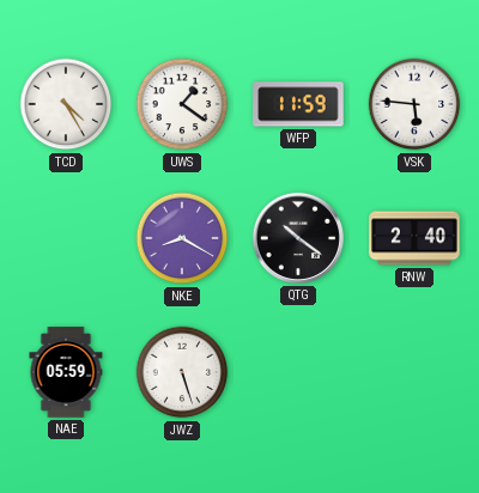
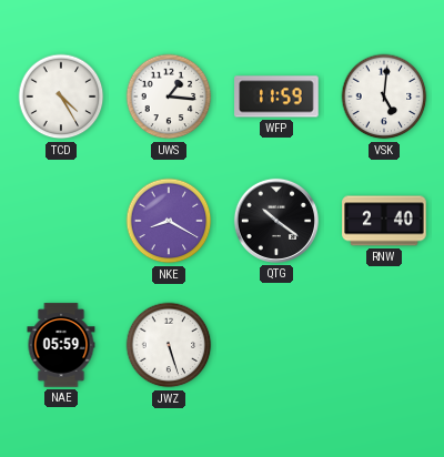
UWS: 1:21 -> 1:16 (169, 97)
VSK: 5:46 -> 5:01 (384, 97)
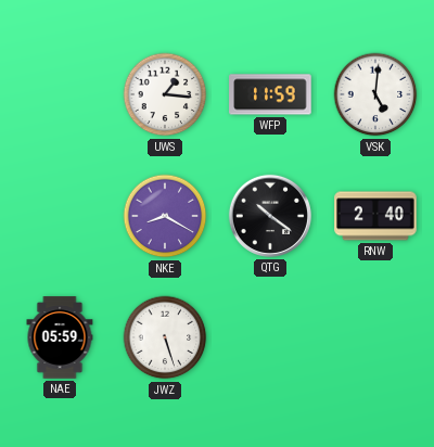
TCD: 4:25 -> none (61, 97)
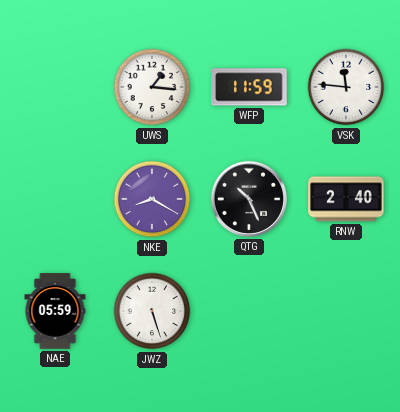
VSK: 5:01 -> 11:46 (346, 87)
QTG: 10:21 -> 10:26 (249, 199)
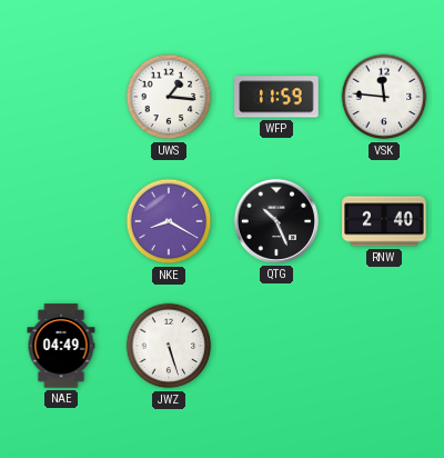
NAE: 05:59 -> 04:49 (61, 346)
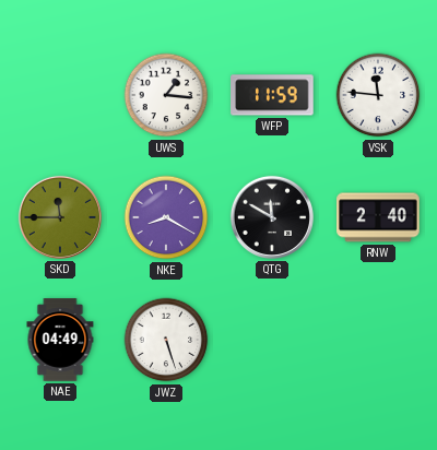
SKD: none -> 11:45 (60, 217)
QTG: 10:26 -> 11:50 (272, 217)
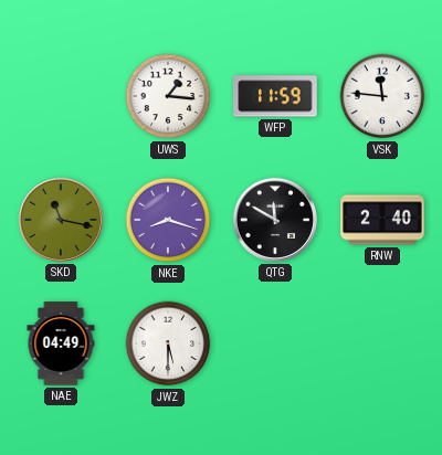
SKD: 11:45 -> 11:17 (61, 220)
NKE: 8:20 -> 8:18 (168, 220)
JWZ: 5:27 -> 5:30 (168, 343)
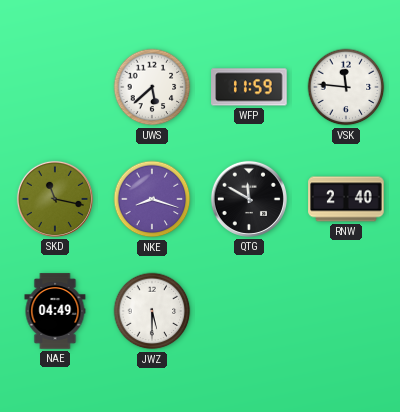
UWS: 1:16 -> 5:38 (152, 87)
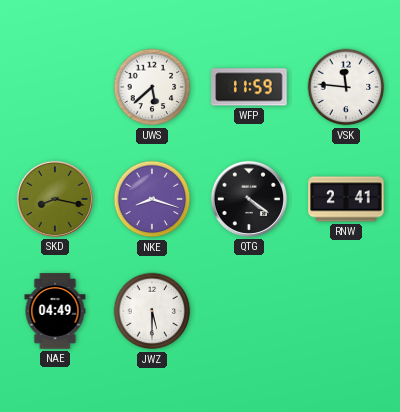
SKD: 11:17 -> 8:17 (55, 199)
QTG: 11:50 -> 4:21 (249, 199)
RNW: 2:40 -> 2:41 (346, 199)
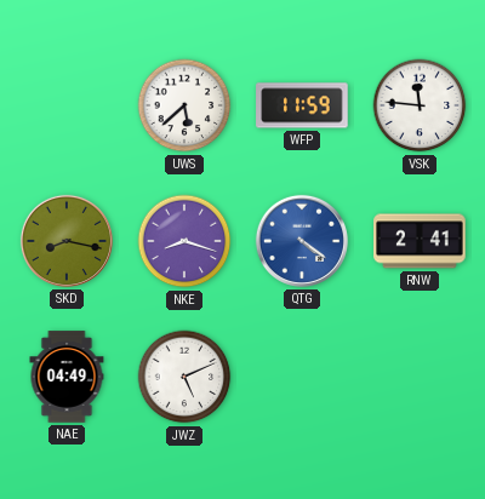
QTG dial: black -> blue (302, 241)
JWZ: 5:30 -> 5:11 (184, 377)
